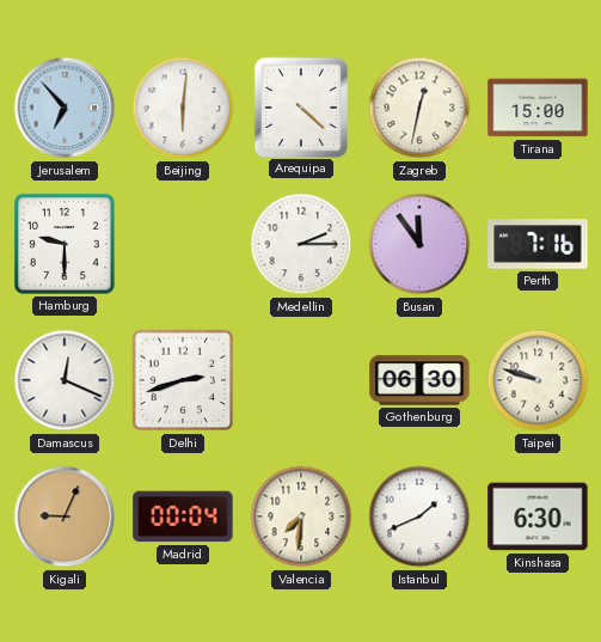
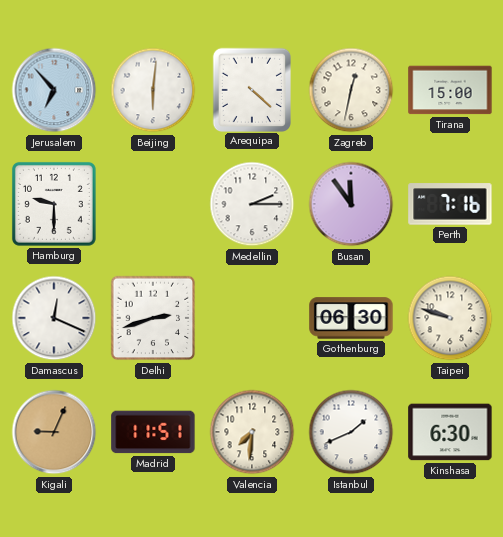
Madrid: 00:04 -> 11:51 (153, 432)
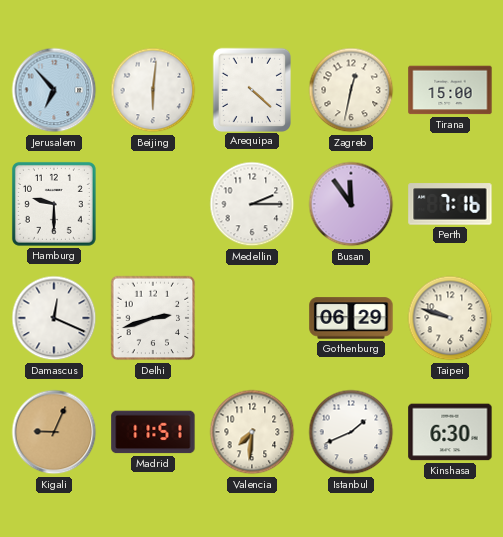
Gothenburg: 06:30 -> 06:29 (351, 318)
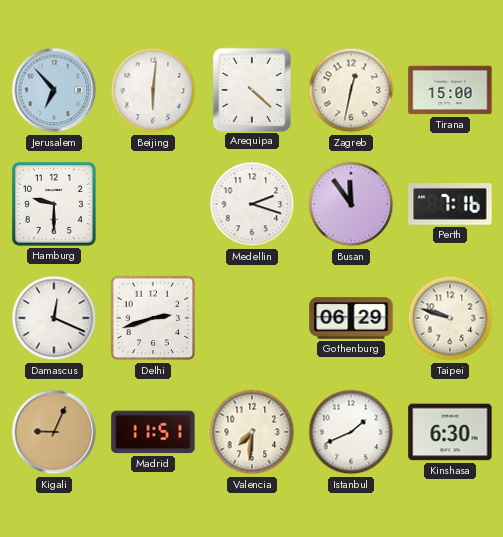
Medellin: 2:15 -> 2:18 (252, 204)
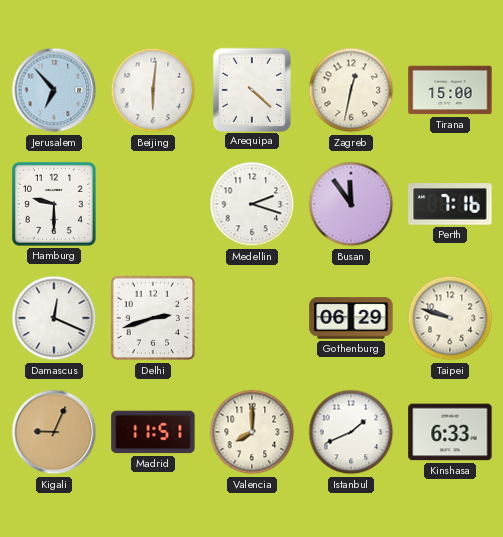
Valencia: 7:31 -> 8:00 (252, 432)
Kinshasa: 6:30 -> 6:33 (450, 432)
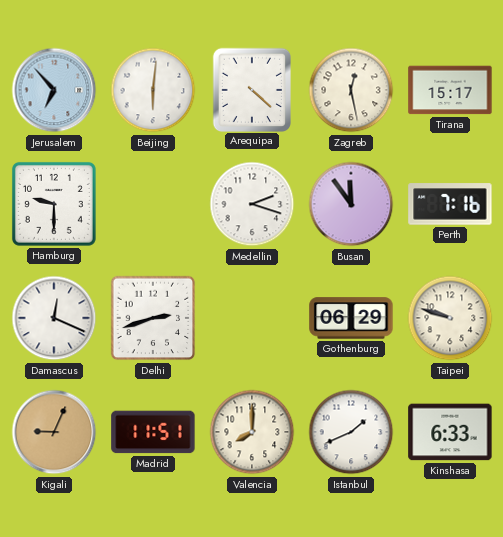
Zagreb: 12:32 -> 12:28 (351, 90)
Tirana: 15:00 -> 15:17 (450, 90)
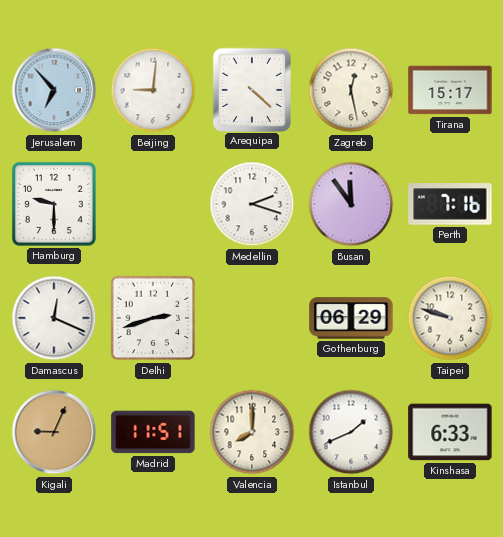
Beijing: 6:01 -> 9:01 (153, 90)
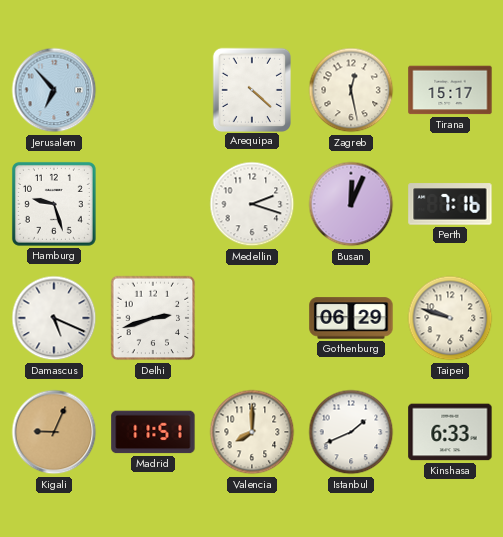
Beijing: 9:01 -> none (153, 90)
Hamburg: 9:30 -> 9:27 (54, 204)
Busan: 11:54 -> 12:04 (351, 204)
Damascus: 12:19 -> 5:19 (54, 318)
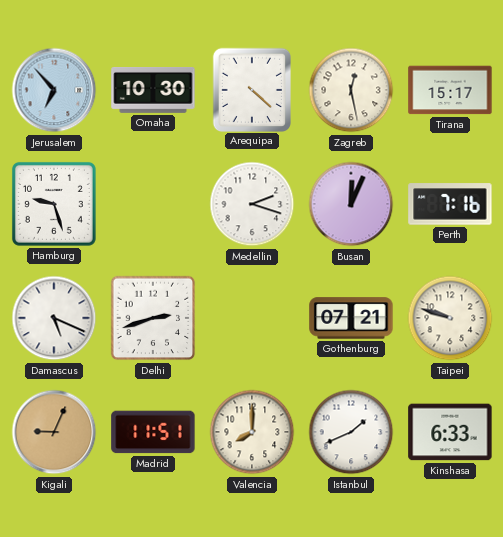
Omaha: none -> 10:30 (153, 91)
Gothenburg: 06:29 -> 07:21 (351, 318)
